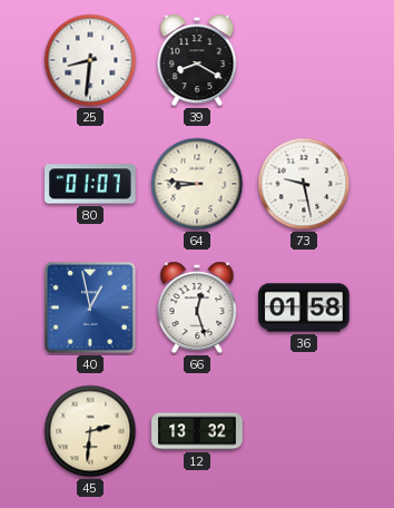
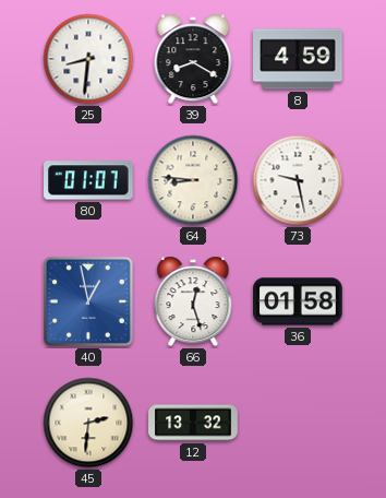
8: none -> 4:59 (298, 59)
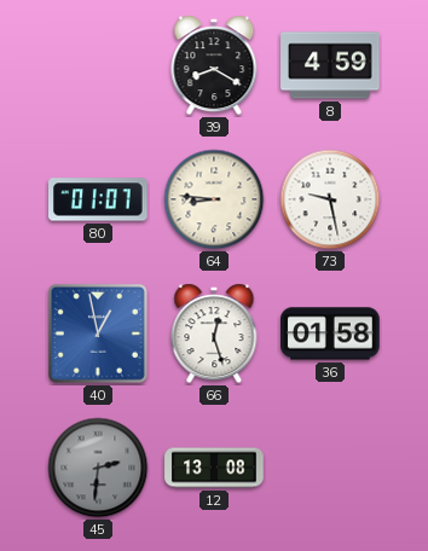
25: 8:31 -> none (88, 59)
45 dial: cream -> grey (98, 468)
12: 13:32 -> 13:08 (214, 468)
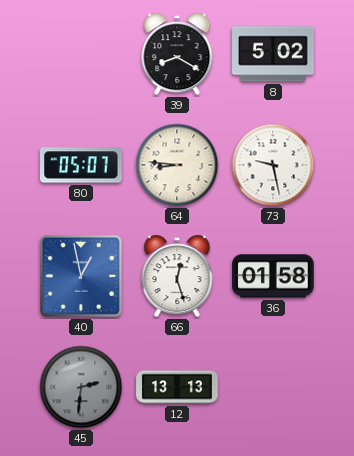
8: 4:59 -> 5:02 (273, 54)
80: 01:07 -> 05:07 (81, 165)
12: 13:08 -> 13:13 (177, 387)
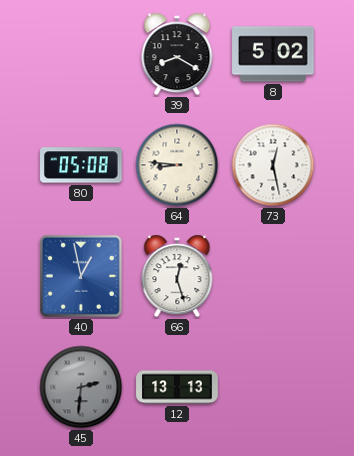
80: 05:07 -> 05:08 (81, 165)
73: 9:28 -> 12:28 (273, 165)
36: 01:58 -> none (273, 276)
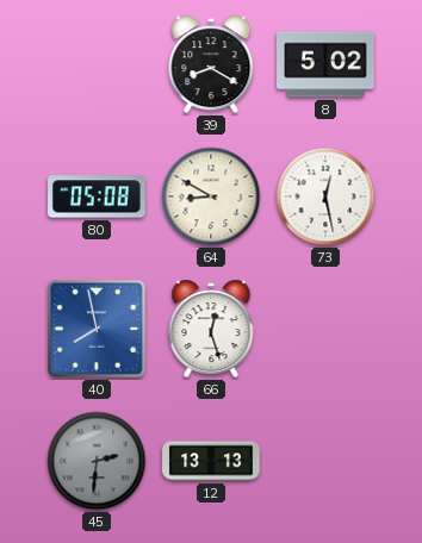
64: 8:46 -> 8:50 (211, 196)
40: 12:58 -> 7:58 (97, 329)
